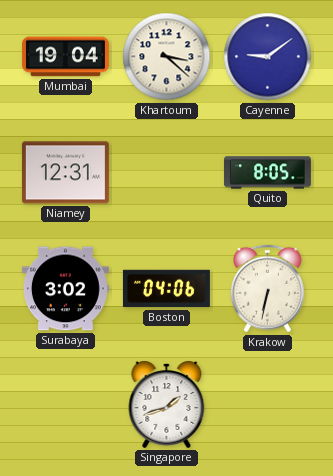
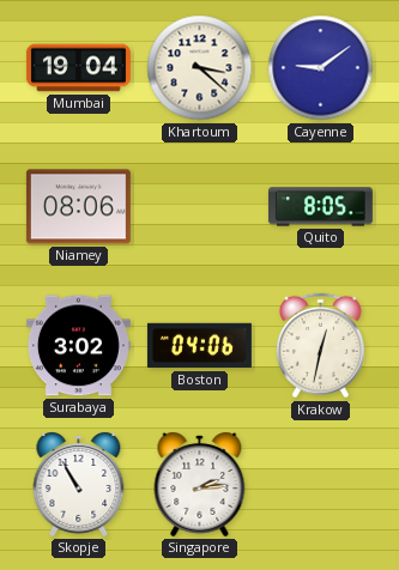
Niamey: 12:31 -> 08:06 (78, 207)
Krakow: 6:32 -> 12:32 (321, 346)
Skopje: none -> 10:55 (79, 485)
Singapore: 1:42 -> 2:14 (200, 485)
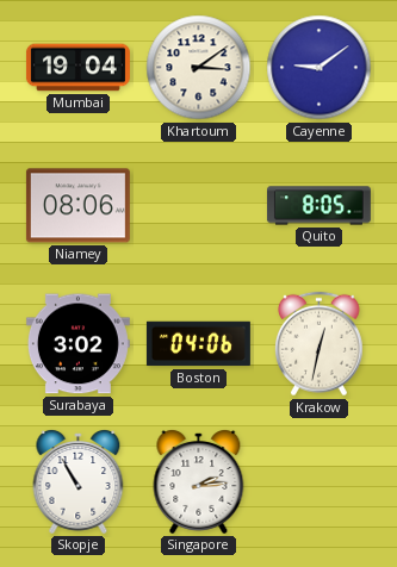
Khartoum: 3:22 -> 3:09 (199, 68)
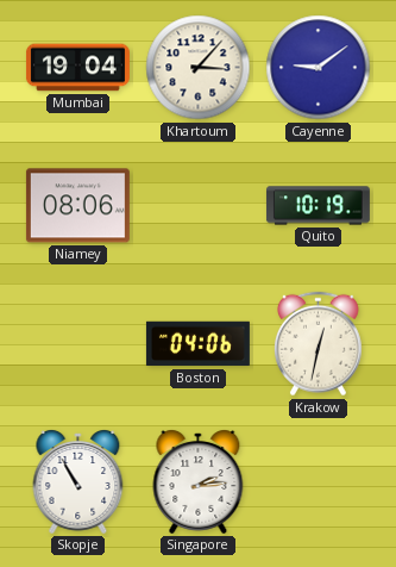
Khartoum: 3:09 -> 3:07 (199, 68)
Quito: 8:05 -> 10:19 (318, 206)
Surabaya: 3:02 -> none (77, 344)
